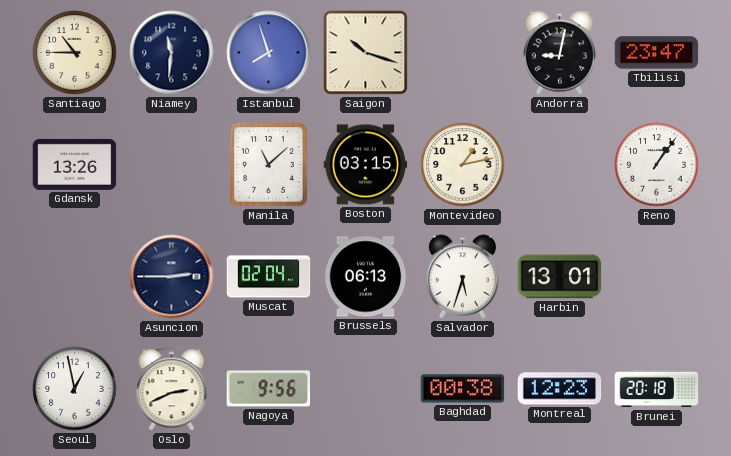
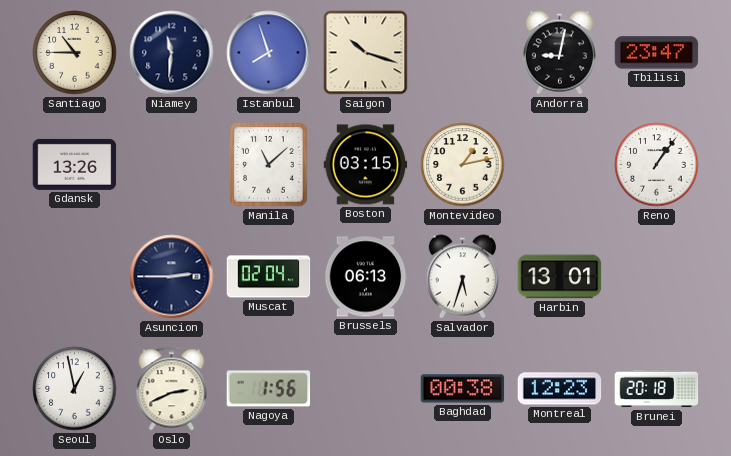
Nagoya: 9:56 -> 1:56 (269, 389)
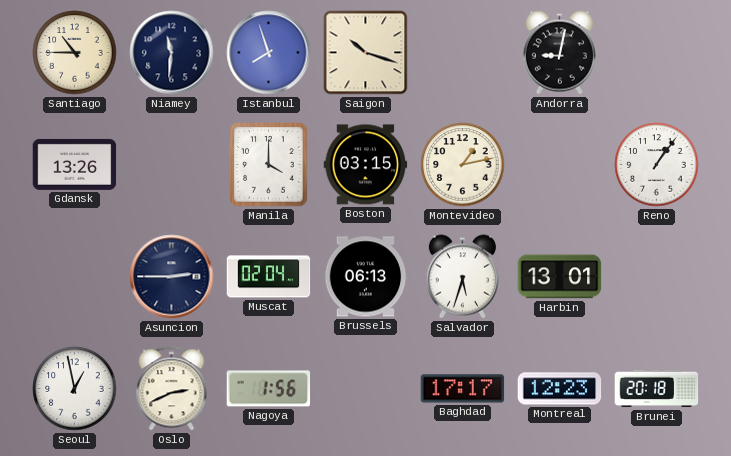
Tbilisi: 23:47 -> none (657, 53)
Manila: 11:08 -> 4:00 (269, 165)
Baghdad: 00:38 -> 17:17 (463, 389)
